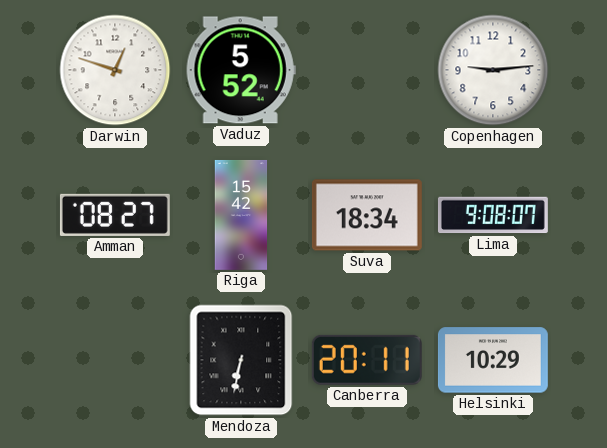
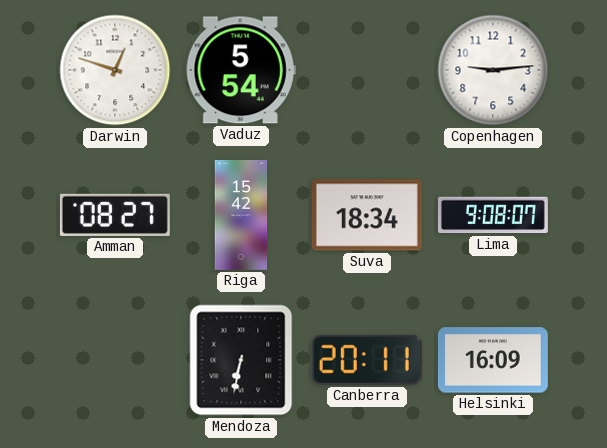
Vaduz: 5:52 -> 5:54 (241, 70)
Helsinki: 10:29 -> 16:09 (493, 360)
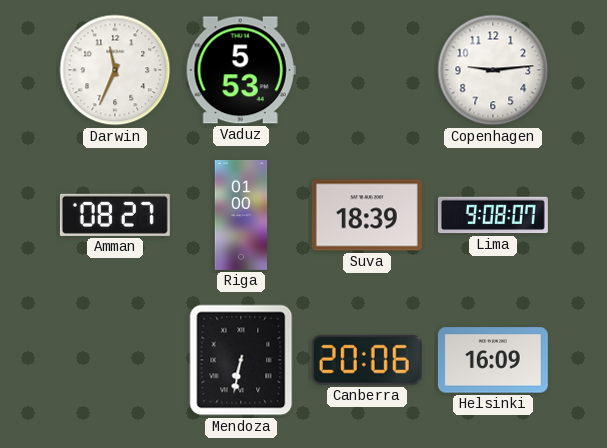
Darwin: 12:48 -> 11:34 (115, 70)
Vaduz: 5:54 -> 5:53 (241, 70)
Riga: 15:42 -> 01:00 (241, 215)
Suva: 18:34 -> 18:39 (367, 215)
Canberra: 20:11 -> 20:06 (367, 360)
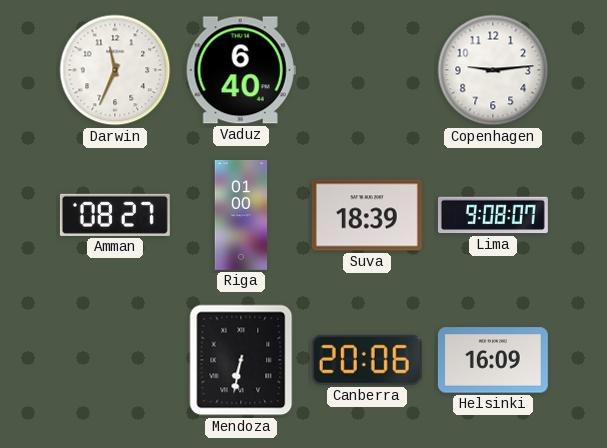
Vaduz: 5:53 -> 6:40 (241, 70)
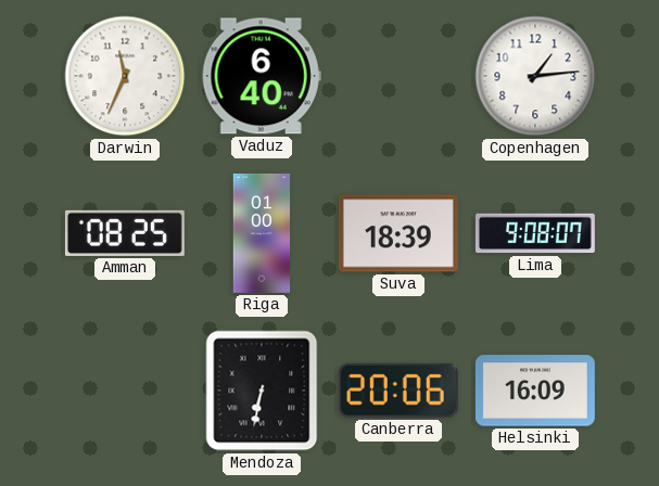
Copenhagen: 9:14 -> 1:14 (535, 76)
Amman: 08:27 -> 08:25 (125, 233)
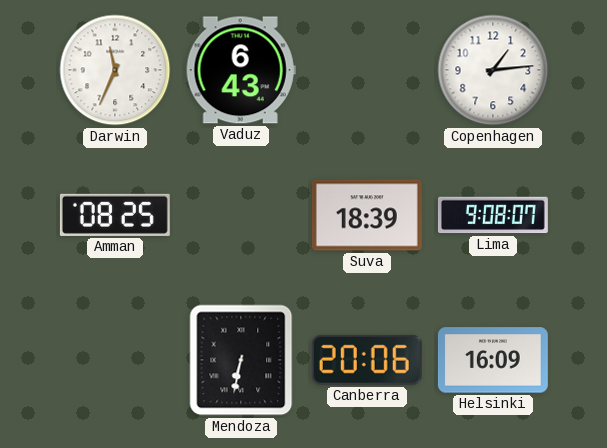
Vaduz: 6:40 -> 6:43 (241, 70)
Riga: 01:00 -> none (262, 233)
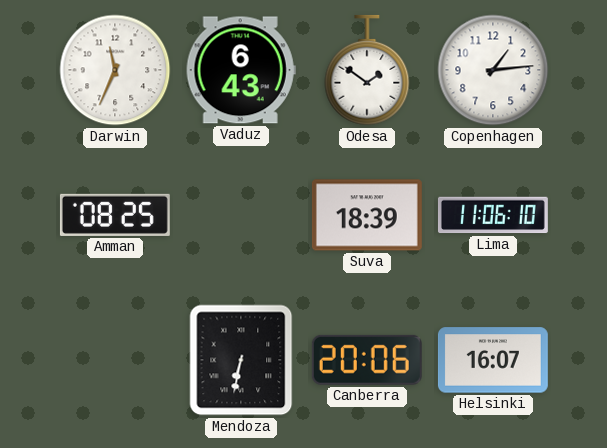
Odesa: none -> 1:51 (367, 70)
Lima: 9:08 -> 11:06 (493, 215)
Helsinki: 16:09 -> 16:07 (493, 360)
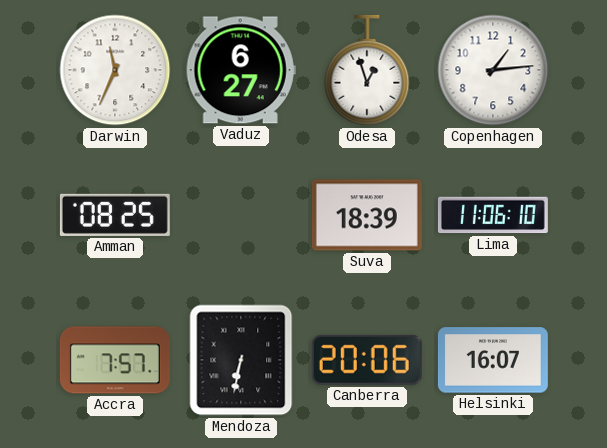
Vaduz: 6:43 -> 6:27 (241, 70)
Odesa: 1:51 -> 12:57 (367, 70)
Accra: none -> 7:57 (115, 360)
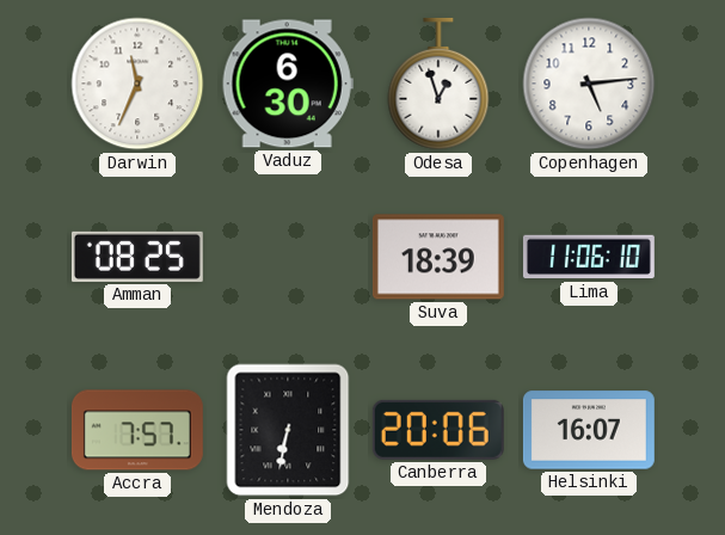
Vaduz: 6:27 -> 6:30 (288, 84)
Copenhagen: 1:14 -> 5:14 (589, 84)
